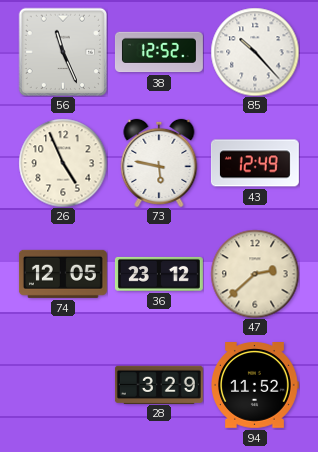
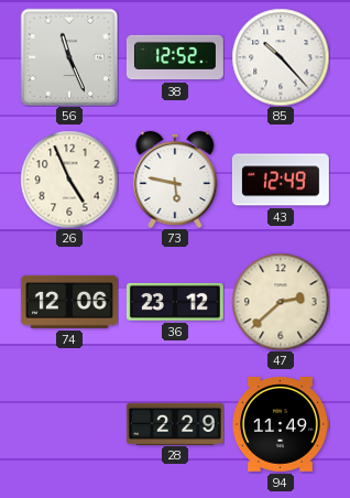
74: 12:05 -> 12:06 (69, 302)
28: 3:29 -> 2:29 (175, 423)
94: 11:52 -> 11:49 (281, 425)
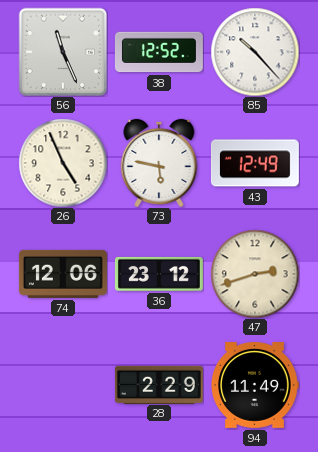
47: 2:38 -> 2:42 (255, 274)
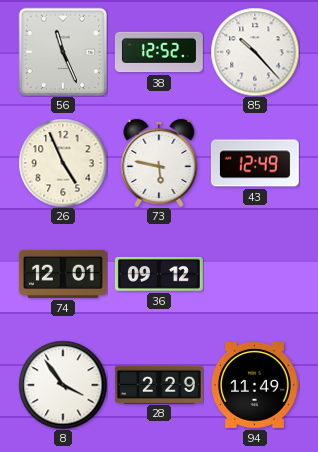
74: 12:06 -> 12:01 (63, 274)
36: 23:12 -> 09:12 (159, 274)
47: 2:42 -> none (255, 274)
8: none -> 3:54 (63, 385)
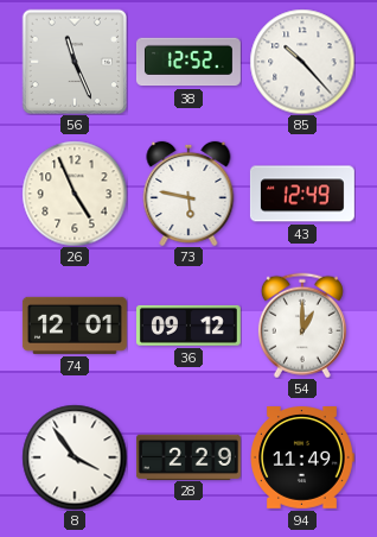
54: none -> 1:00 (302, 326)
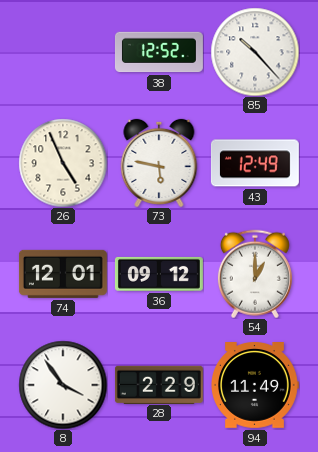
56: 11:26 -> none (74, 61)
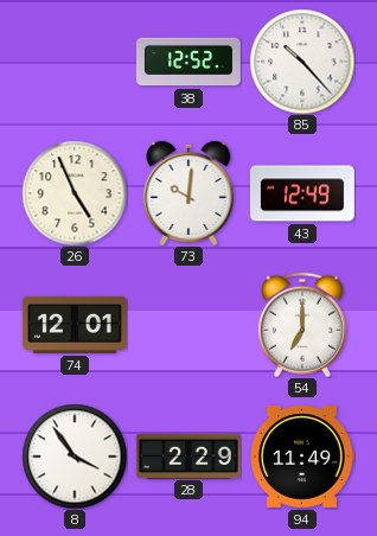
73: 5:47 -> 10:01 (188, 193)
36: 09:12 -> none (159, 274)
54: 1:00 -> 7:00 (302, 325)
